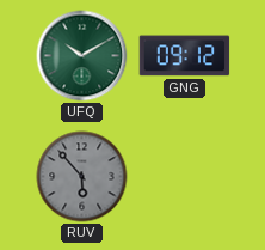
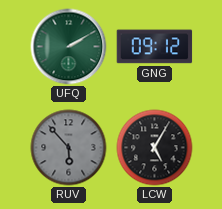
UFQ: 10:10 -> 2:10 (69, 47)
LCW: none -> 5:05 (155, 148)
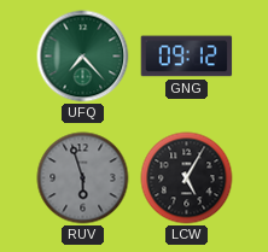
UFQ: 2:10 -> 7:23 (83, 57)
RUV: 5:53 -> 5:57 (83, 178)
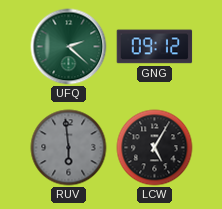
UFQ: 7:23 -> 2:22 (69, 47)
RUV: 5:57 -> 5:59 (69, 148)
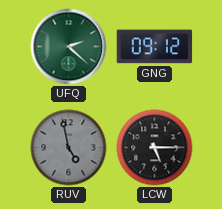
RUV: 5:59 -> 4:58 (69, 148)
LCW: 5:05 -> 5:15 (155, 148)
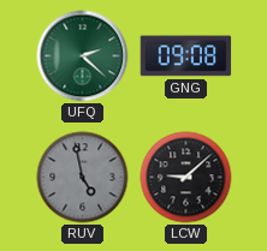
GNG: 09:12 -> 09:08 (186, 56)
LCW: 5:15 -> 9:08 (186, 178)
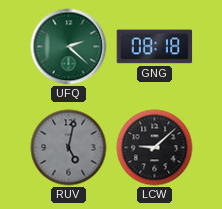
GNG: 09:08 -> 08:18 (155, 47)
RUV: 4:58 -> 5:02 (69, 148)
